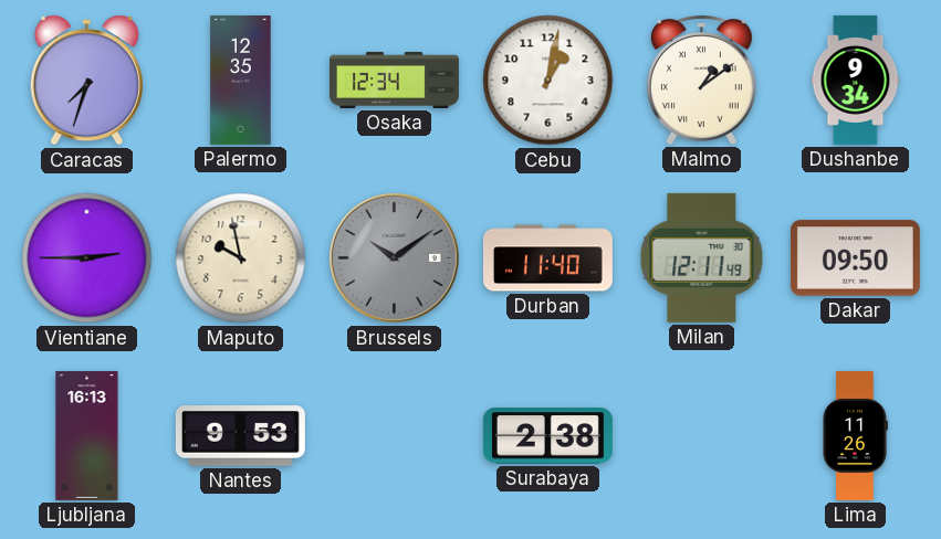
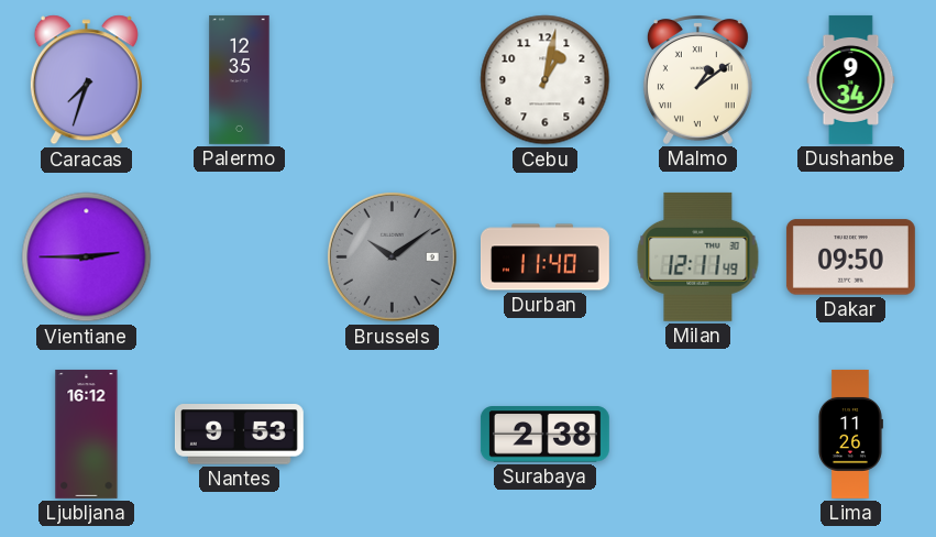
Osaka: 12:34 -> none (395, 80)
Maputo: 9:58 -> none (241, 258)
Ljubljana: 16:13 -> 16:12 (87, 434)
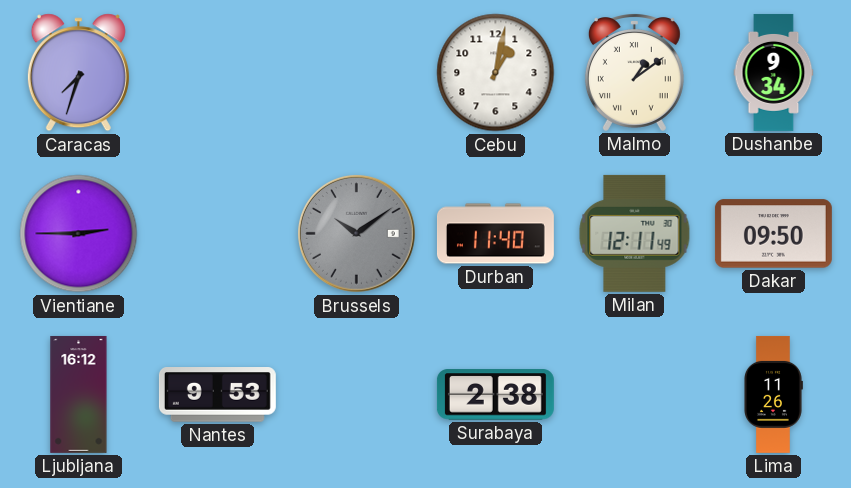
Palermo: 12:35 -> none (240, 79)
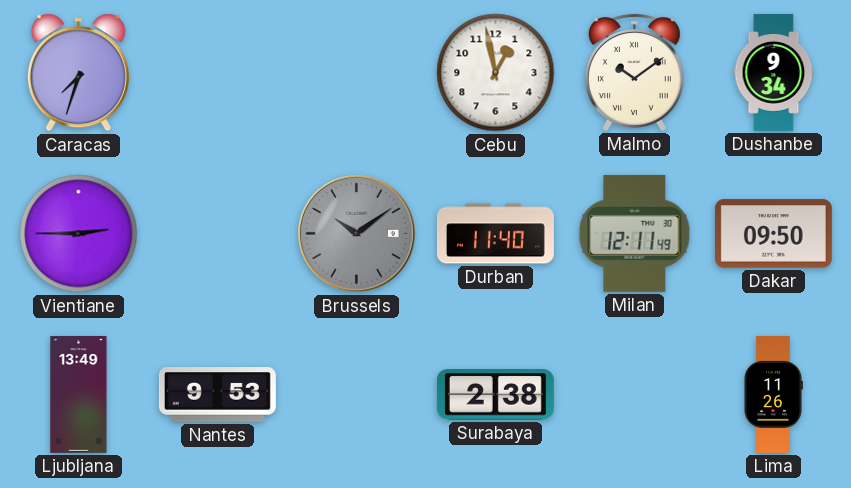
Cebu: 1:02 -> 12:58 (496, 73)
Malmo: 1:09 -> 10:09 (634, 73)
Ljubljana: 16:12 -> 13:49 (79, 394)
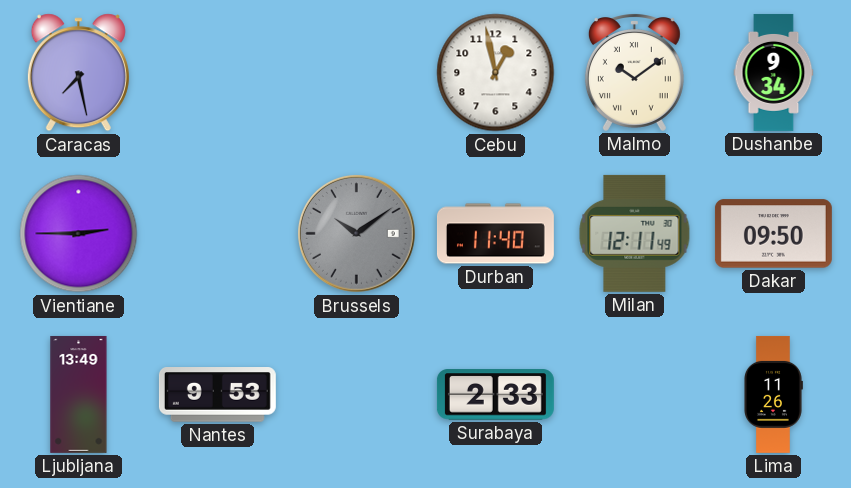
Caracas: 7:33 -> 7:28 (78, 73)
Surabaya: 2:38 -> 2:33 (495, 395)
